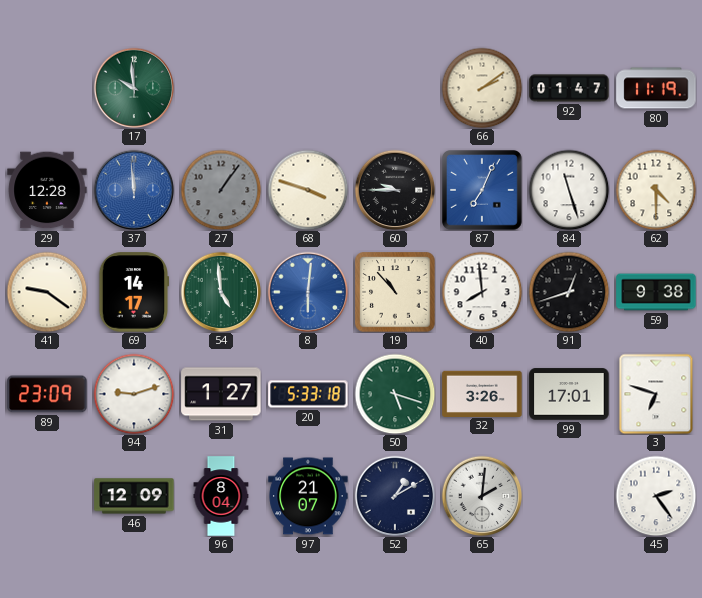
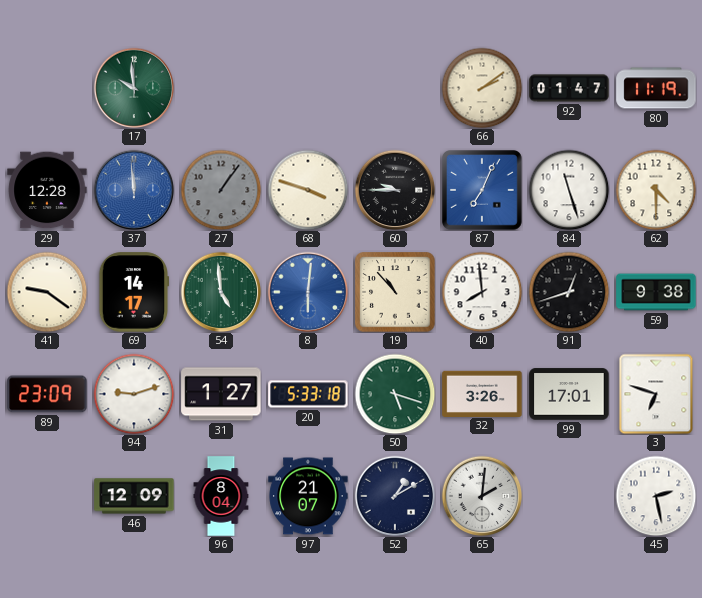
45: 2:24 -> 2:28 (656, 496)
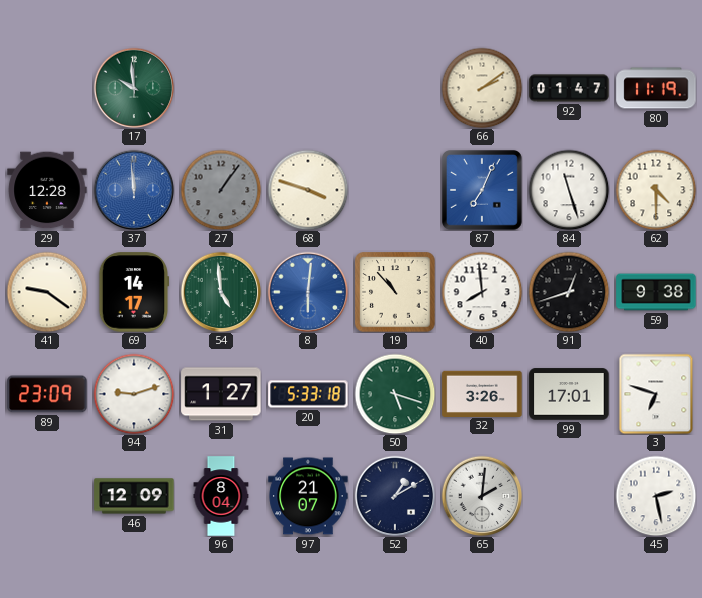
60: 9:45 -> none (395, 190)
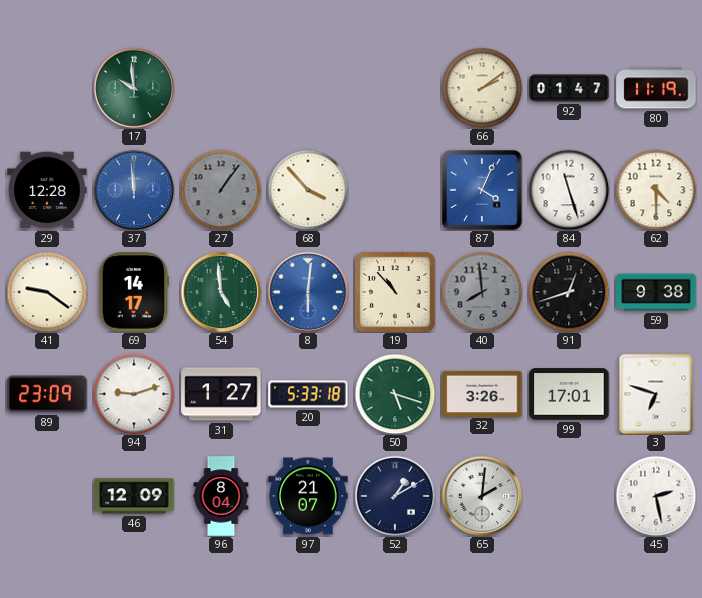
68: 3:48 -> 3:53 (308, 190)
87: 7:04 -> 4:04 (482, 190)
40 dial: white -> grey (482, 292)
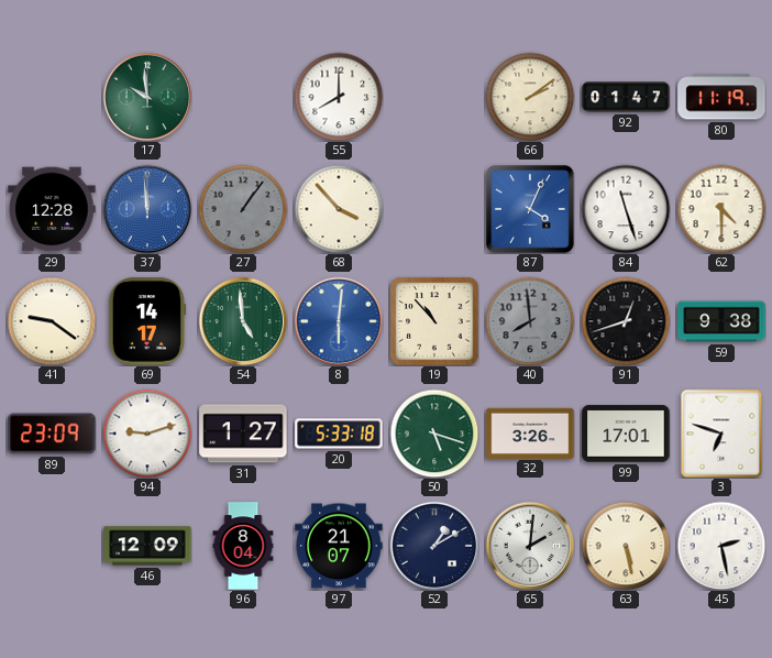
55: none -> 8:00 (339, 97)
63: none -> 5:28 (626, 546)
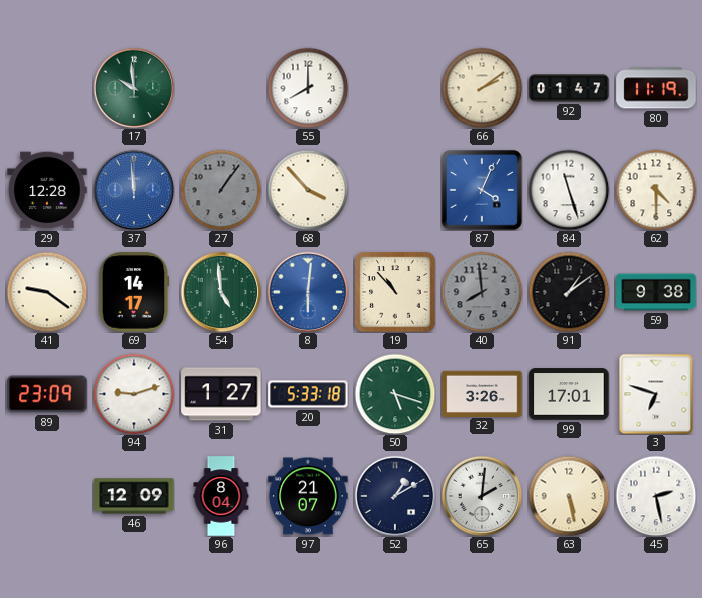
91: 12:42 -> 1:09 (569, 292)
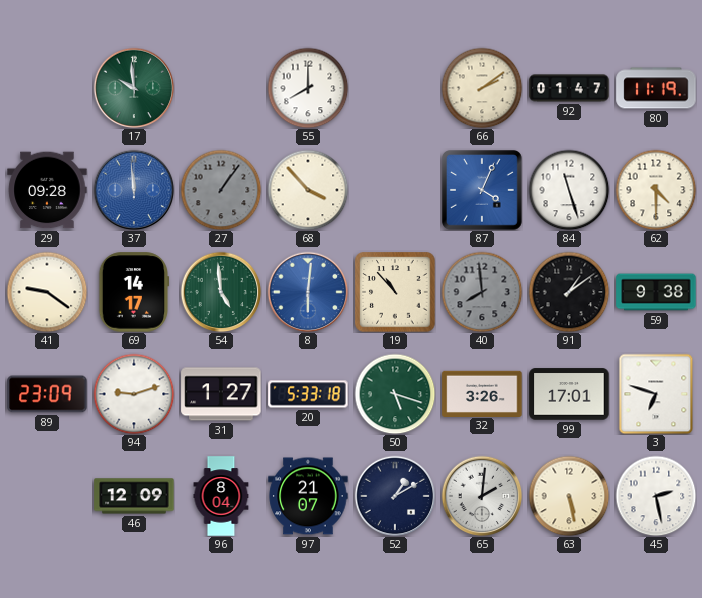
29: 12:28 -> 09:28 (47, 190)
